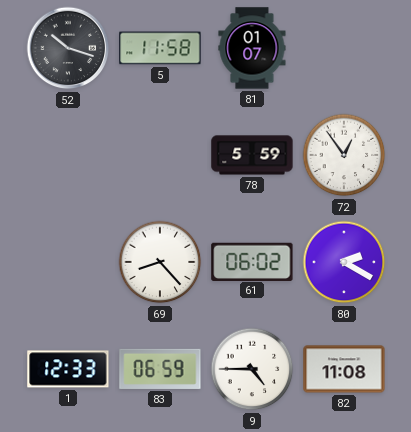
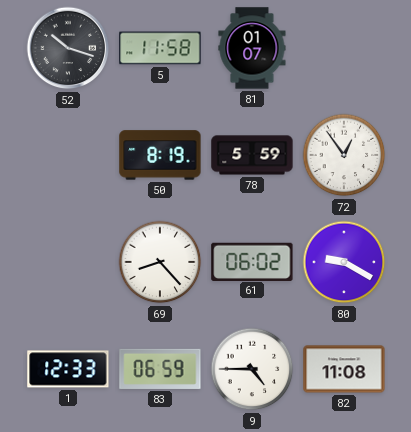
50: none -> 8:19 (160, 155)
80: 2:20 -> 9:20 (344, 262)
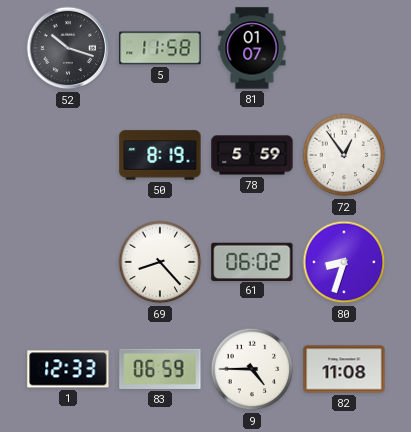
80: 9:20 -> 8:33 (344, 262)
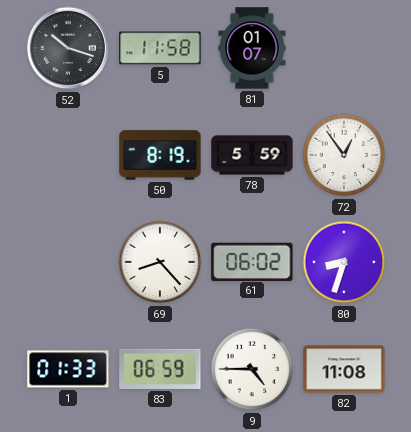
1: 12:33 -> 01:33 (68, 369)
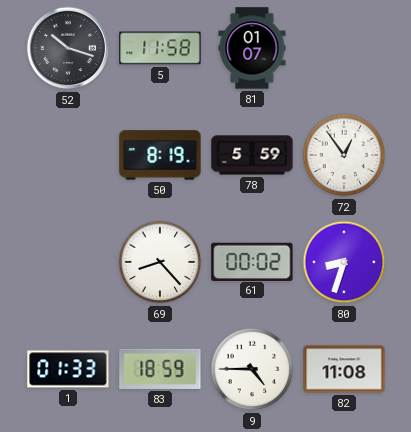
61: 06:02 -> 00:02 (252, 261)
83: 06:59 -> 18:59 (160, 369)
